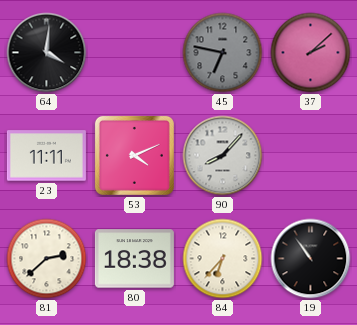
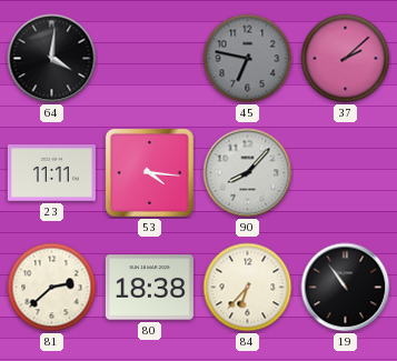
53: 4:11 -> 4:16 (149, 172)
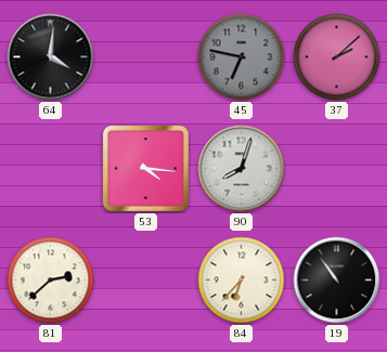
23: 11:11 -> none (51, 173)
90: 8:07 -> 8:03 (242, 169)
80: 18:38 -> none (149, 288)
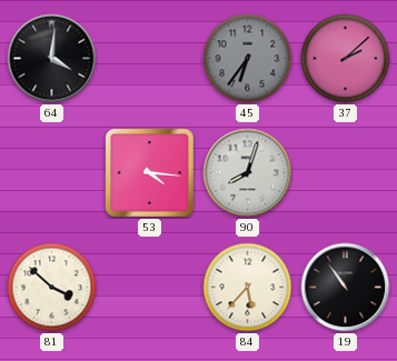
45: 6:47 -> 6:36 (248, 59)
81: 2:38 -> 3:52 (52, 288)
84: 6:37 -> 5:37 (248, 288)
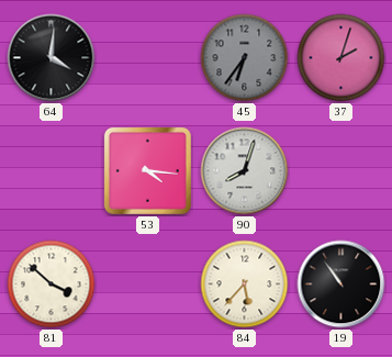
37: 2:08 -> 2:03 (341, 58)
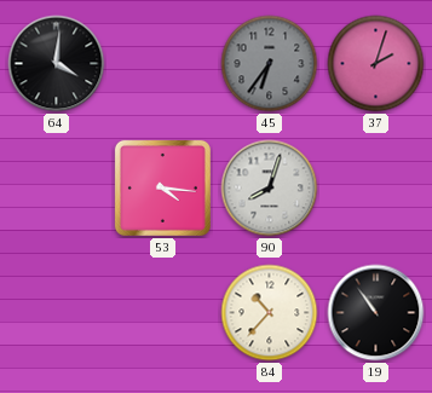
81: 3:52 -> none (52, 285)
84: 5:37 -> 10:37 (270, 313)
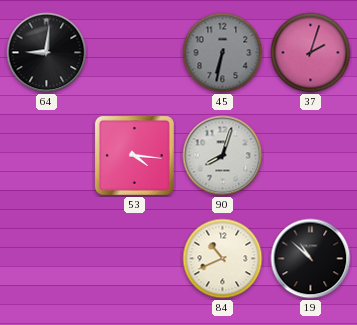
64: 4:01 -> 9:01 (47, 53)
45: 6:36 -> 6:32 (223, 53)
84: 10:37 -> 10:41 (223, 259)
19: 10:54 -> 10:52 (311, 259)
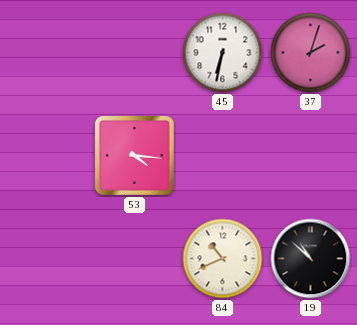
64: 9:01 -> none (47, 53)
45 dial: grey -> white (223, 53)
90: 8:03 -> none (223, 156)
